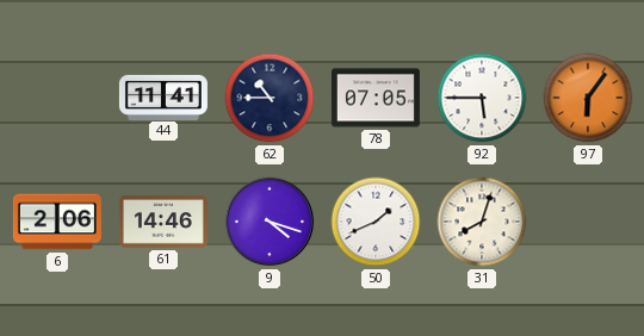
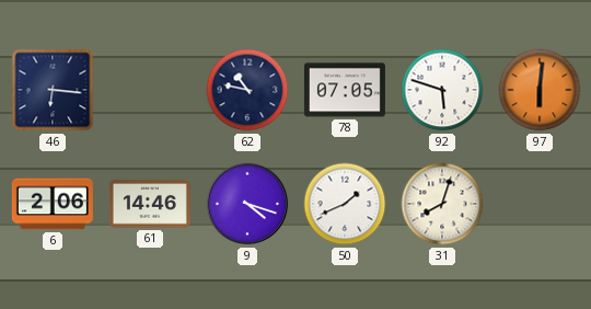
46: none -> 6:16 (53, 90)
44: 11:41 -> none (163, 97)
62: 10:45 -> 10:47 (247, 90)
92: 5:45 -> 5:48 (442, 90)
97: 6:06 -> 6:01 (540, 90)
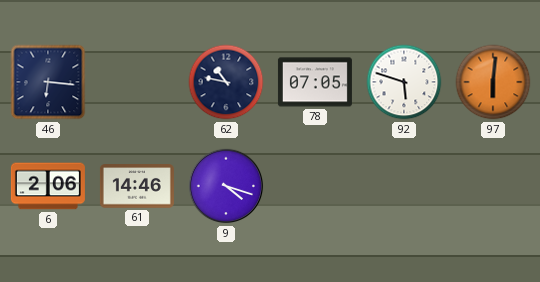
50: 1:41 -> none (345, 204)
31: 8:03 -> none (442, 204)
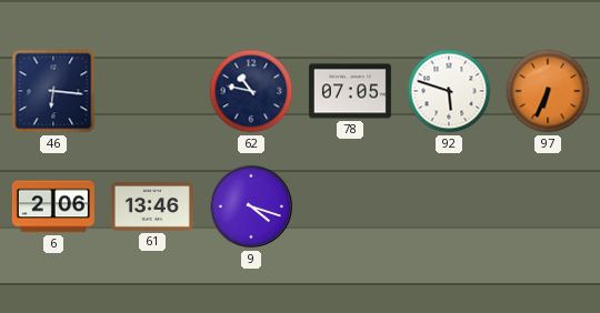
97: 6:01 -> 6:34 (548, 91)
61: 14:46 -> 13:46 (152, 206)
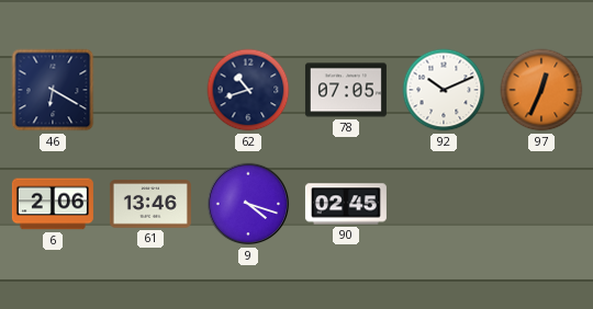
46: 6:16 -> 6:20 (53, 90)
62: 10:47 -> 10:42 (248, 90)
92: 5:48 -> 10:11 (444, 90)
97: 6:34 -> 12:34 (541, 90)
90: none -> 02:45 (346, 204)
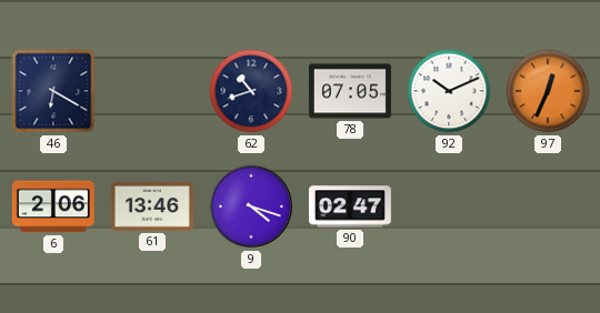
90: 02:45 -> 02:47 (350, 206)
